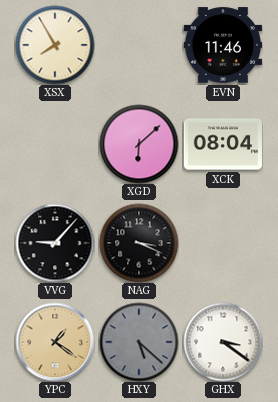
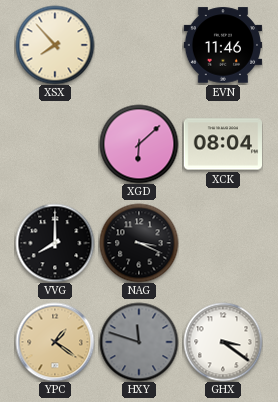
XSX: 7:55 -> 7:53 (55, 45)
VVG: 9:07 -> 8:00 (55, 243)
HXY: 5:22 -> 11:48 (139, 342)
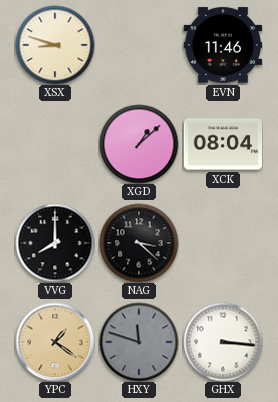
XSX: 7:53 -> 8:48 (55, 45)
XGD: 6:08 -> 1:08 (139, 144)
NAG: 3:19 -> 3:22 (139, 243)
GHX: 3:21 -> 3:16 (223, 342)
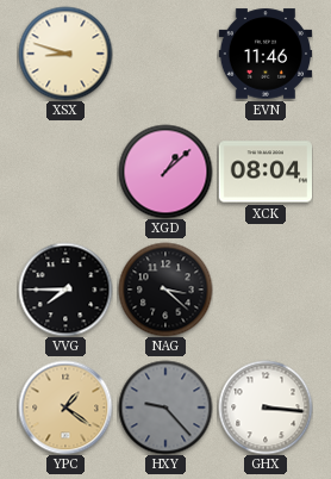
VVG: 8:00 -> 7:45 (65, 290)
HXY: 11:48 -> 9:23 (165, 408)
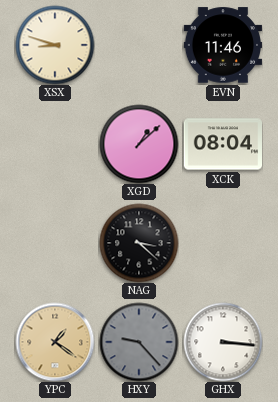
VVG: 7:45 -> none (65, 290)
